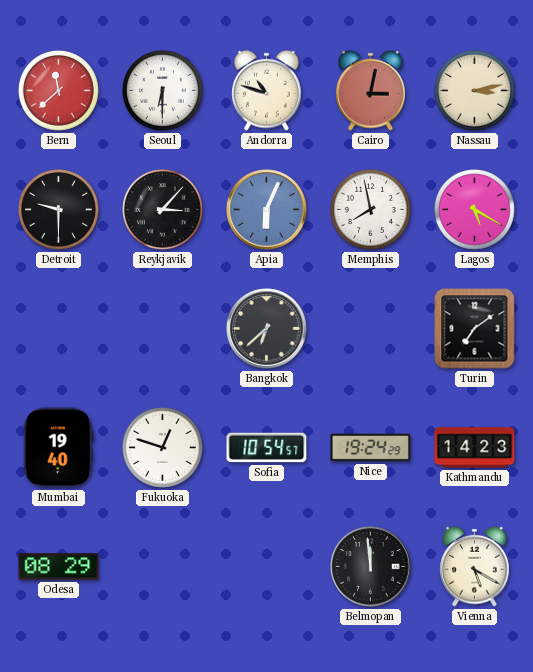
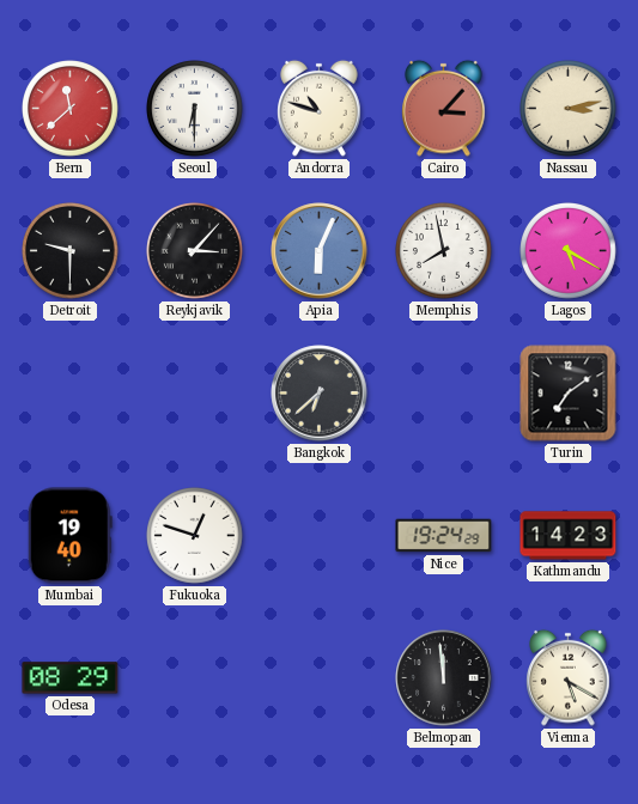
Cairo: 3:02 -> 3:07 (444, 108)
Sofia: 10:54 -> none (267, 448)
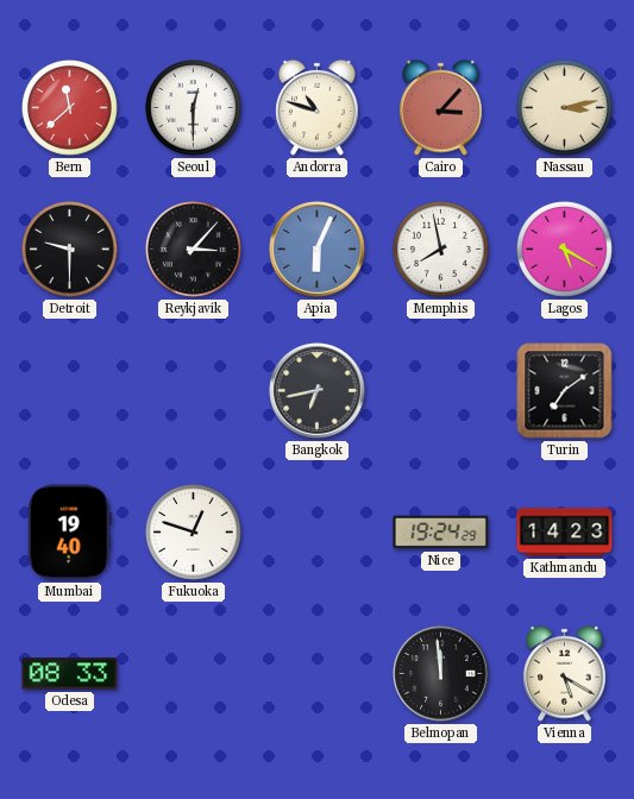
Seoul: 6:30 -> 12:30 (194, 108)
Bangkok: 6:38 -> 6:43 (318, 391)
Odesa: 08:29 -> 08:33 (70, 674)
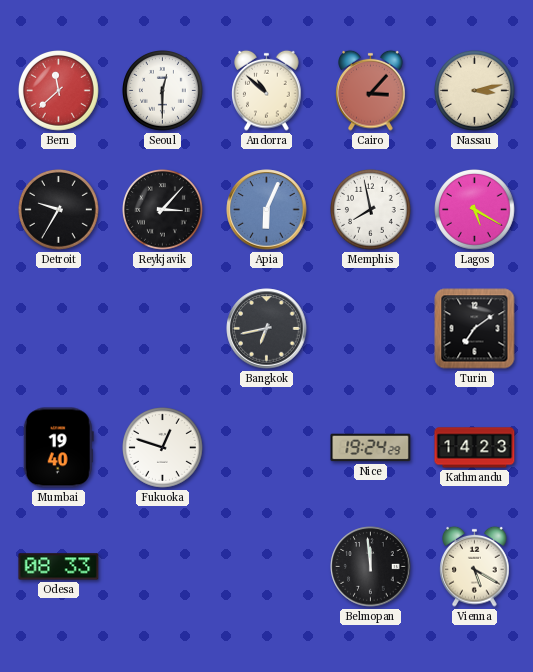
Andorra: 10:48 -> 10:52 (267, 90)
Detroit: 9:30 -> 9:35 (59, 210)
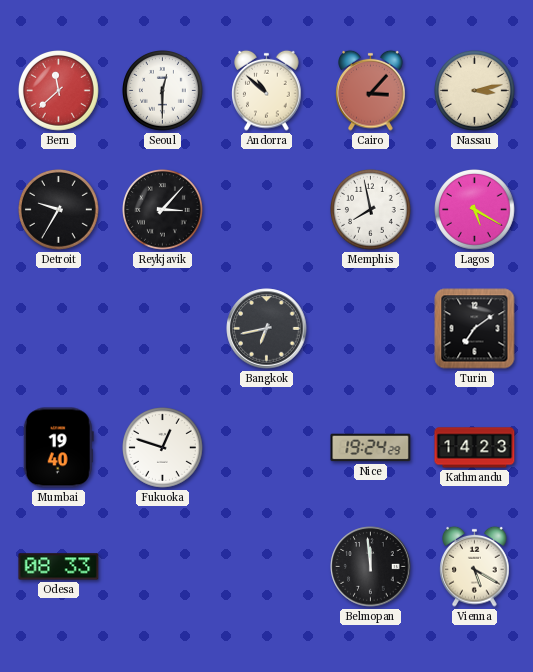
Apia: 6:04 -> none (267, 210)
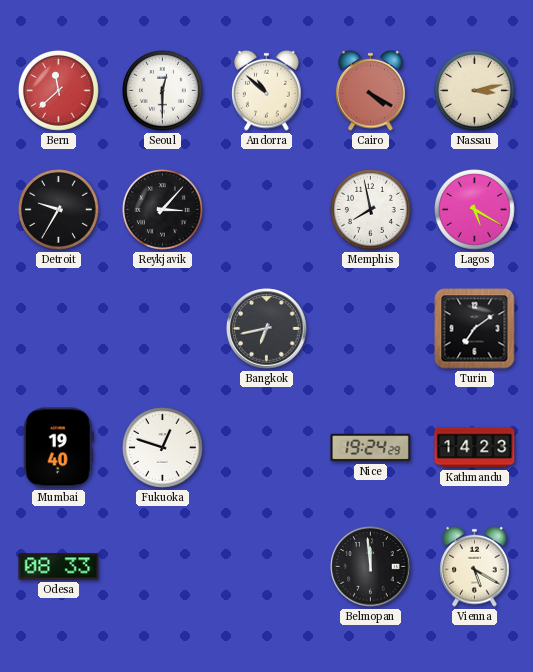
Cairo: 3:07 -> 4:20 (371, 90)
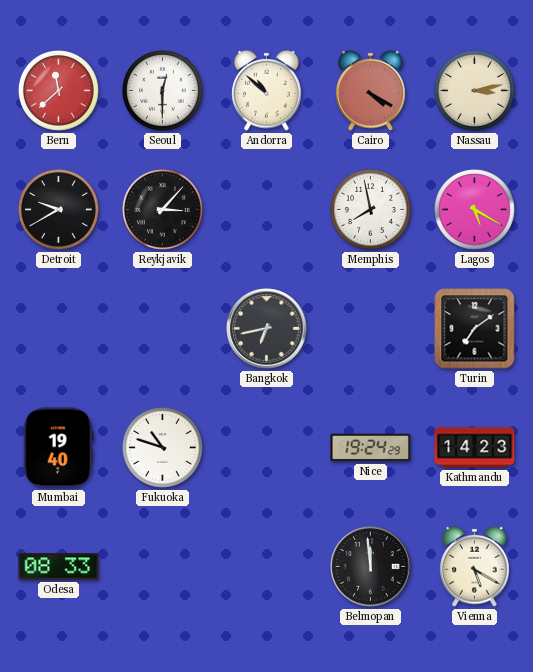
Detroit: 9:35 -> 9:40 (59, 210)
Fukuoka: 12:48 -> 10:48 (163, 448)
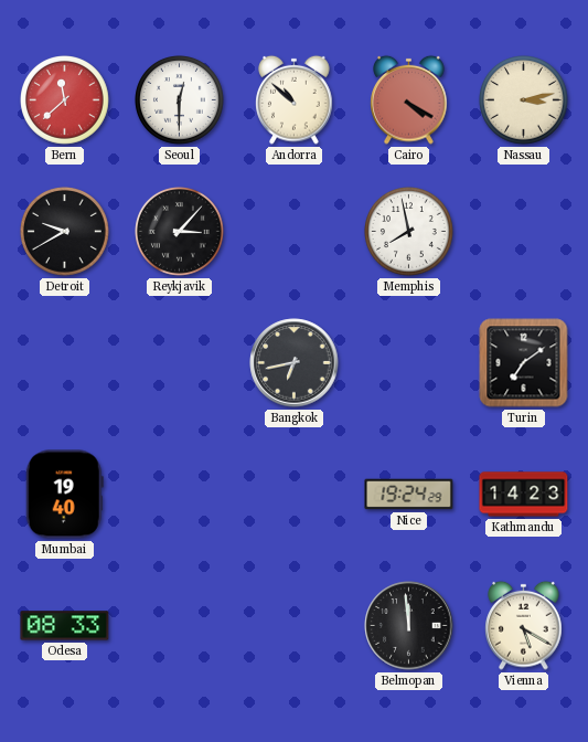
Lagos: 5:20 -> none (475, 210)
Fukuoka: 10:48 -> none (163, 448)
